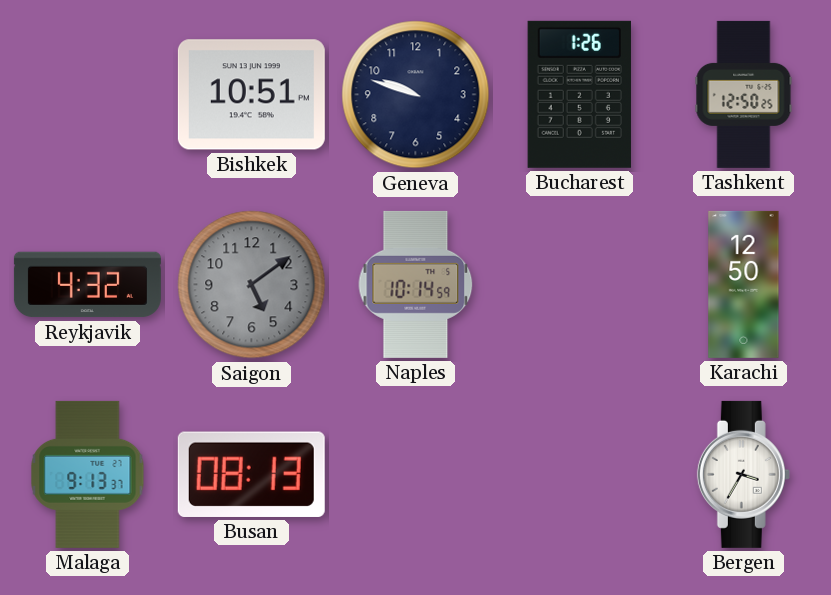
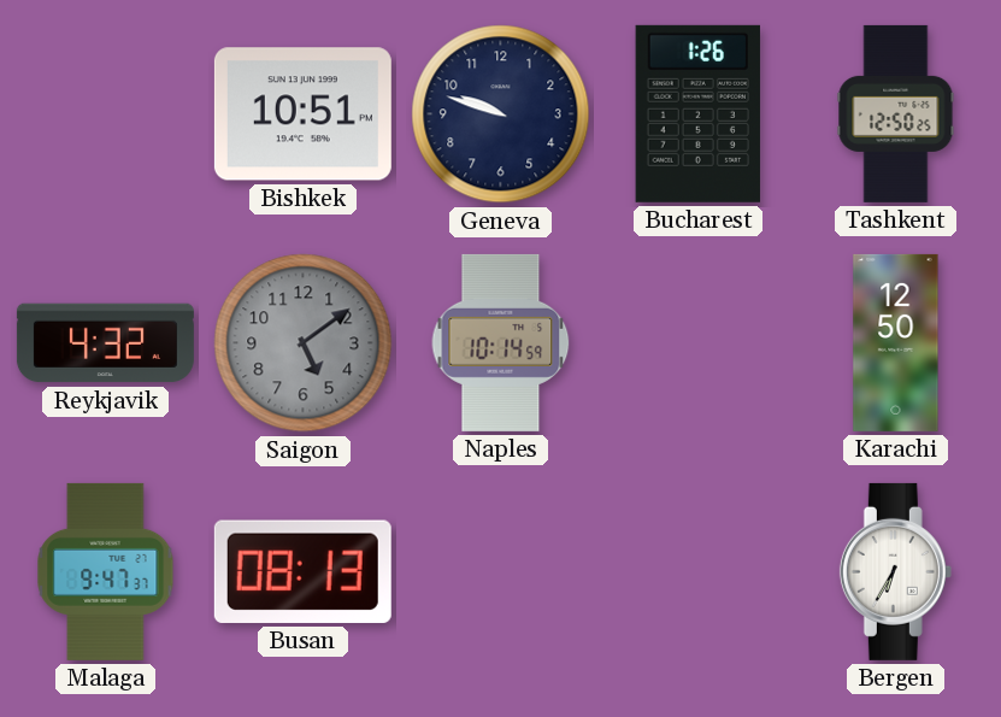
Malaga: 9:13 -> 9:47 (106, 571)
Bergen: 3:35 -> 6:35 (895, 571)
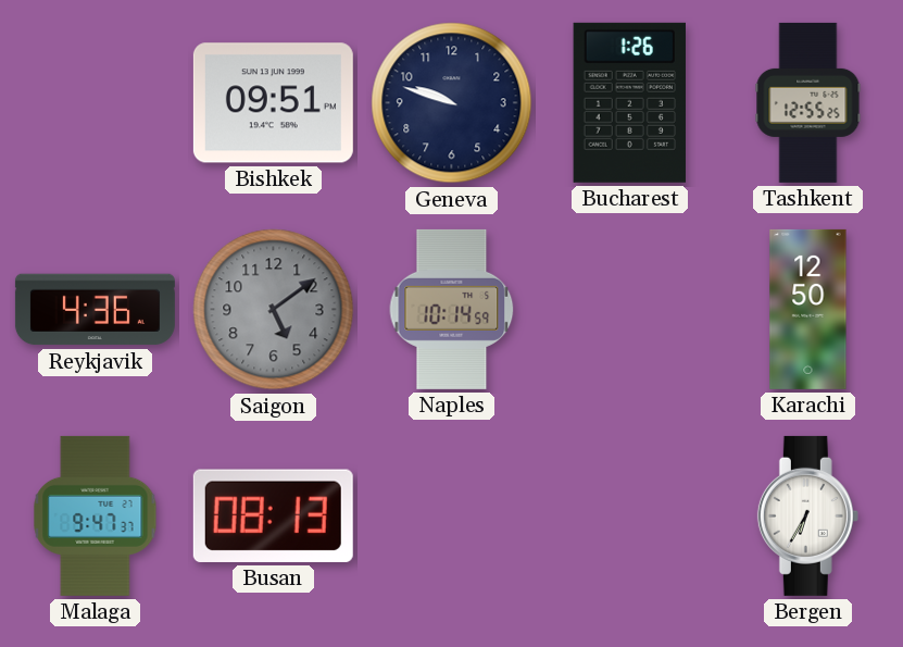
Bishkek: 10:51 -> 09:51 (273, 103)
Tashkent: 12:50 -> 12:55 (808, 102)
Reykjavik: 4:32 -> 4:36 (95, 310)
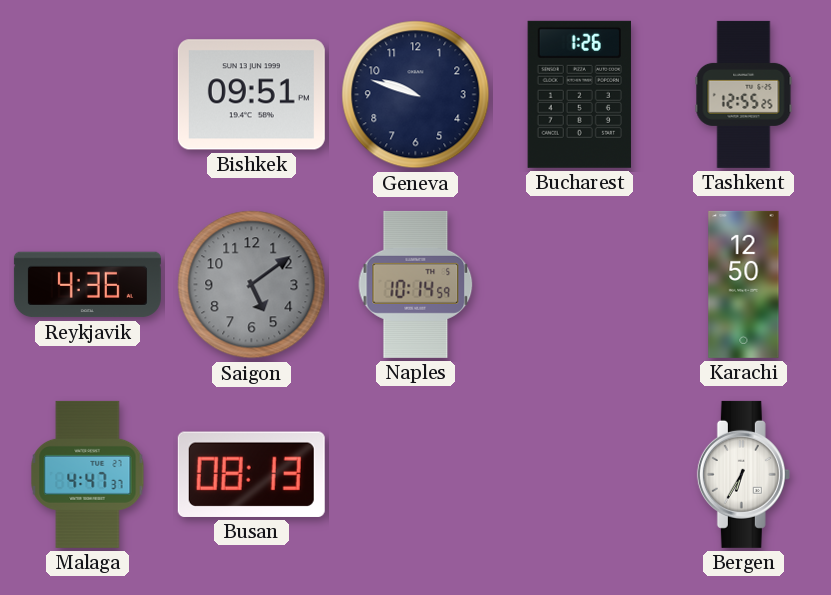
Malaga: 9:47 -> 4:47 (88, 474)
